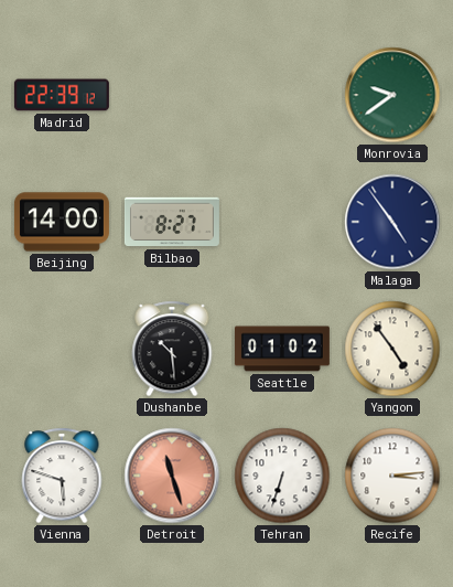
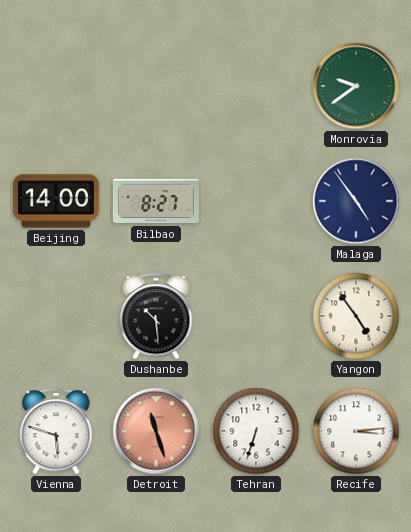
Madrid: 22:39 -> none (62, 95)
Seattle: 01:02 -> none (282, 349)
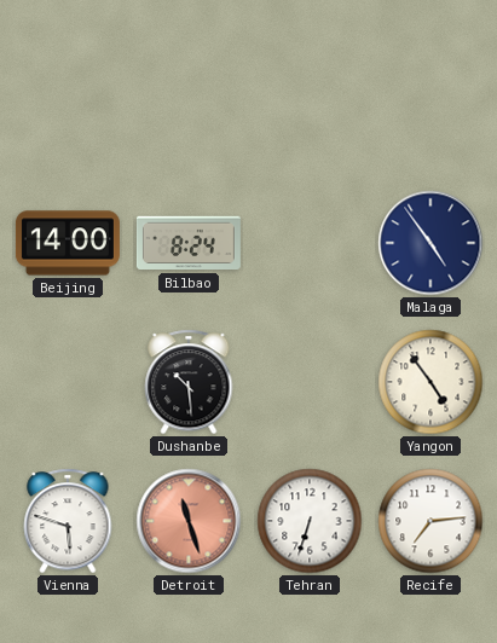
Monrovia: 9:39 -> none (356, 86)
Bilbao: 8:27 -> 8:24 (189, 243)
Recife: 3:14 -> 7:14 (430, 521)
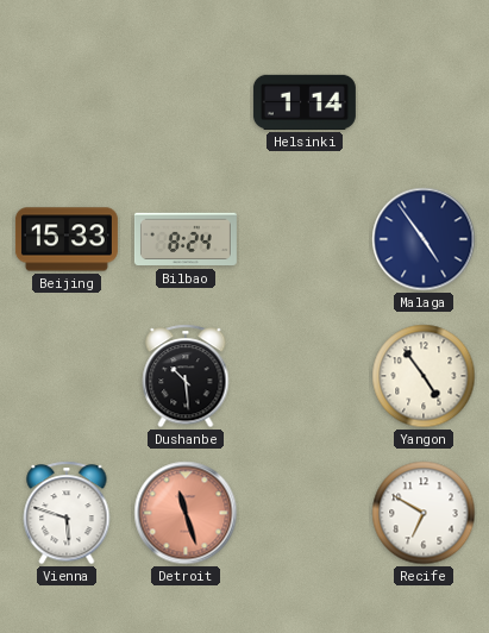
Helsinki: none -> 1:14 (305, 102)
Beijing: 14:00 -> 15:33 (67, 239)
Tehran: 6:33 -> none (310, 521)
Recife: 7:14 -> 6:50 (424, 513)
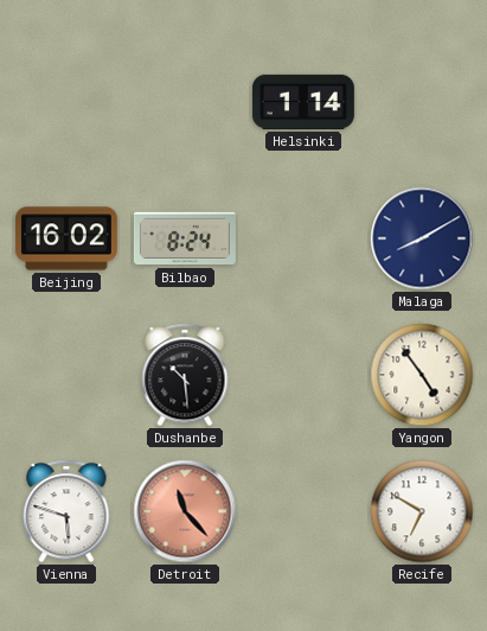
Beijing: 15:33 -> 16:02 (66, 238)
Malaga: 4:54 -> 8:10 (422, 238)
Detroit: 11:27 -> 11:23 (185, 511)
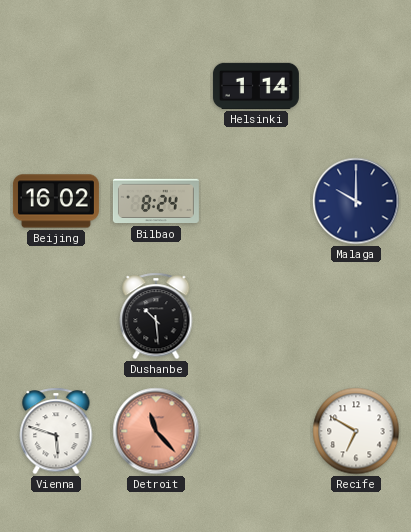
Malaga: 8:10 -> 10:00 (356, 201)
Yangon: 4:54 -> none (422, 375)
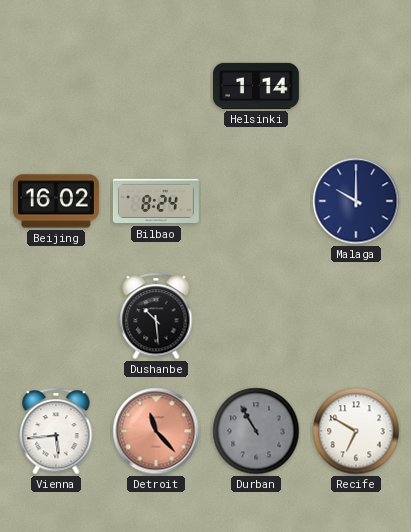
Vienna: 5:48 -> 5:44 (56, 431)
Durban: none -> 10:55 (256, 431)
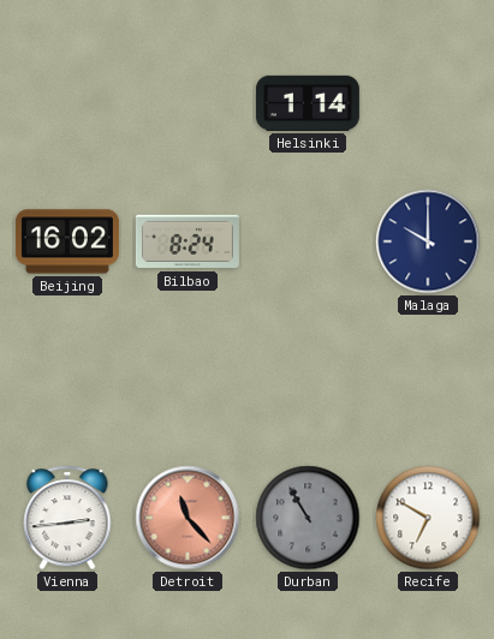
Dushanbe: 10:29 -> none (156, 316)
Vienna: 5:44 -> 2:44 (67, 518)
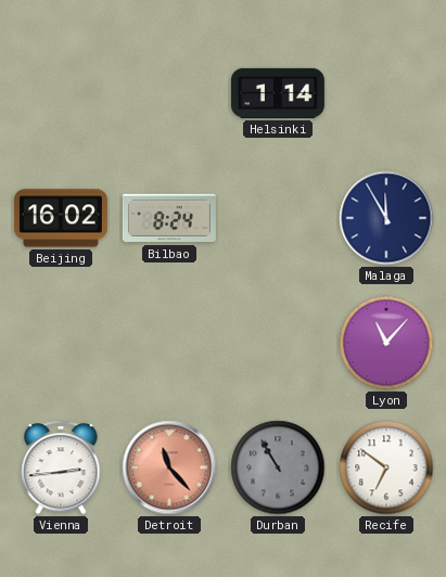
Malaga: 10:00 -> 11:55 (386, 218)
Lyon: none -> 11:07 (386, 343)
Recife: 6:50 -> 6:51 (386, 467)
